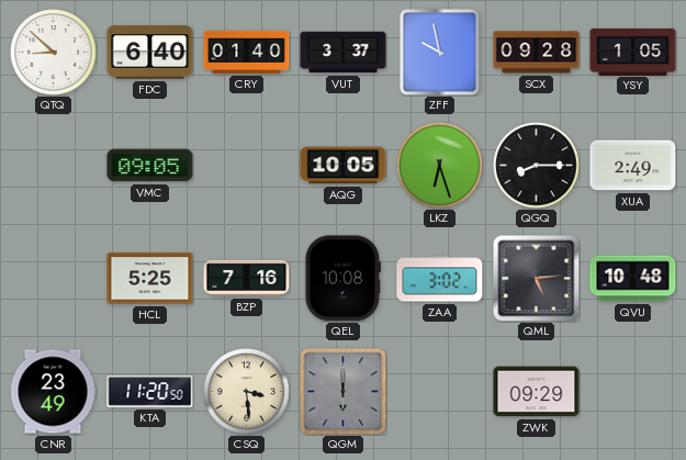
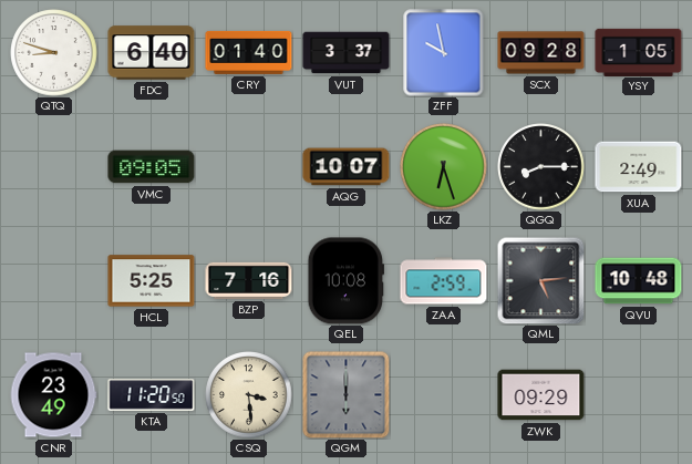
QTQ: 8:52 -> 8:48 (54, 53)
AQG: 10:05 -> 10:07 (347, 167)
ZAA: 3:02 -> 2:59 (444, 281)
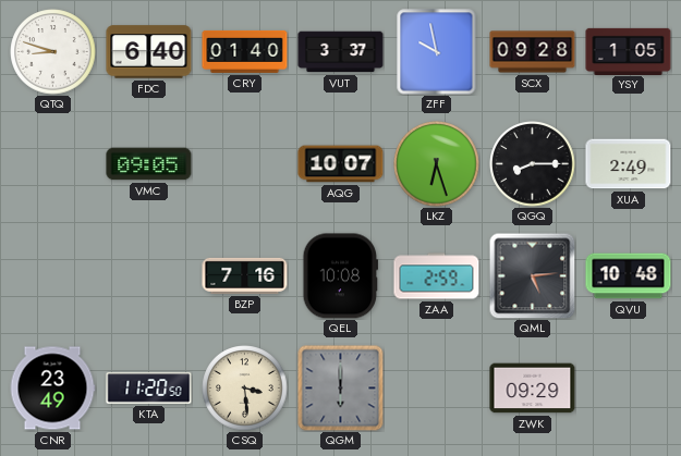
HCL: 5:25 -> none (152, 281)
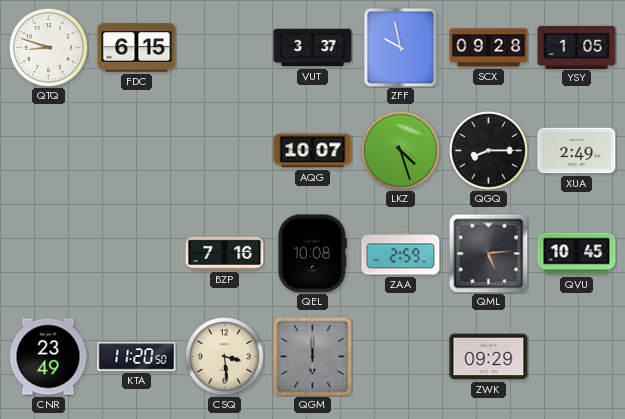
FDC: 6:40 -> 6:15 (137, 48)
CRY: 01:40 -> none (245, 51)
VMC: 09:05 -> none (149, 164)
LKZ: 6:27 -> 4:27 (401, 151)
QVU: 10:48 -> 10:45 (577, 254)
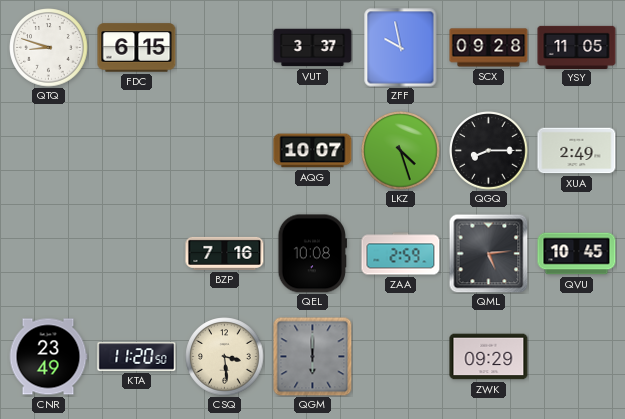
YSY: 1:05 -> 11:05 (577, 47)
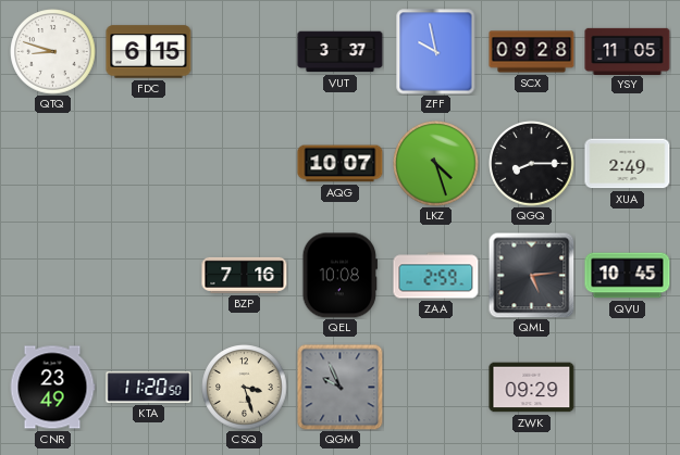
CSQ: 3:29 -> 3:27 (245, 388)
QGM: 6:00 -> 9:56 (341, 388)
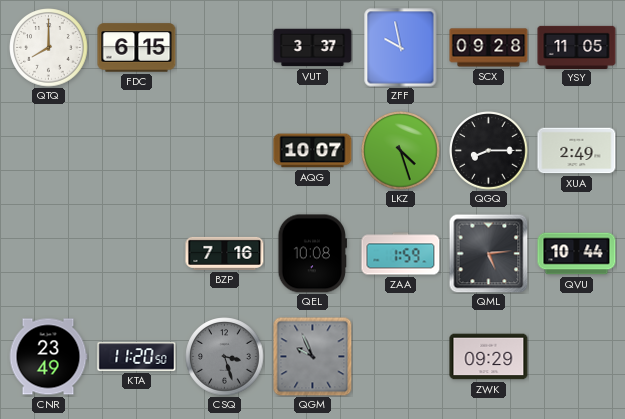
QTQ: 8:48 -> 8:00 (49, 48)
ZAA: 2:59 -> 1:59 (401, 254)
QVU: 10:45 -> 10:44 (577, 254)
CSQ dial: cream -> grey (225, 357)
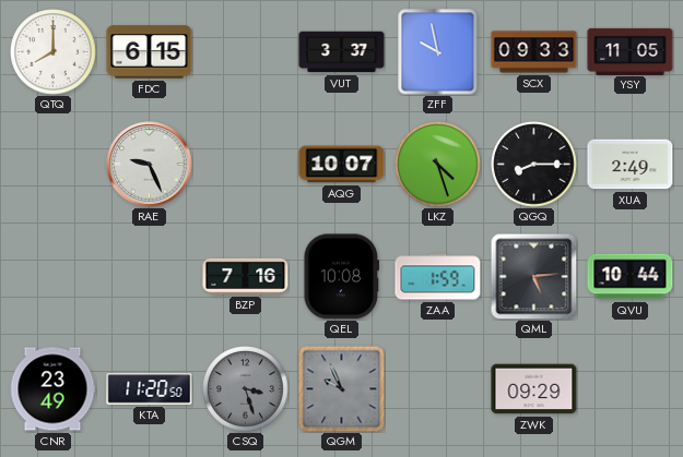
SCX: 09:28 -> 09:33 (534, 52)
RAE: none -> 9:26 (150, 165)
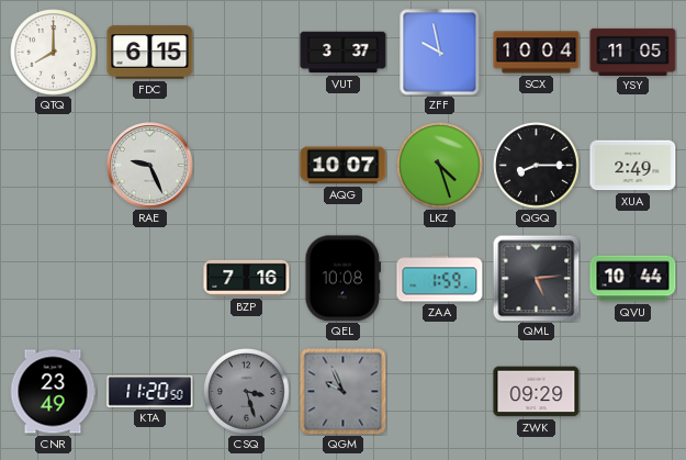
SCX: 09:33 -> 10:04 (537, 53)
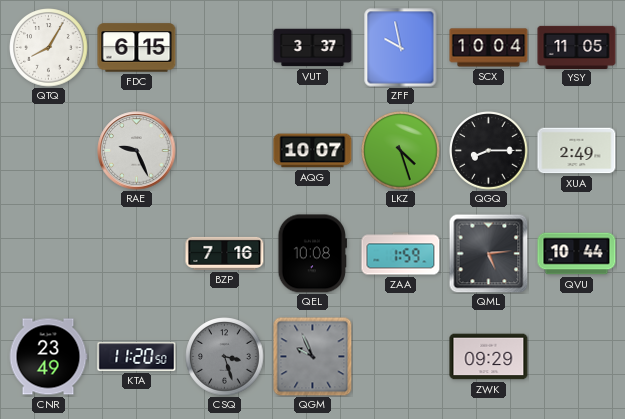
QTQ: 8:00 -> 8:05 (49, 48)
